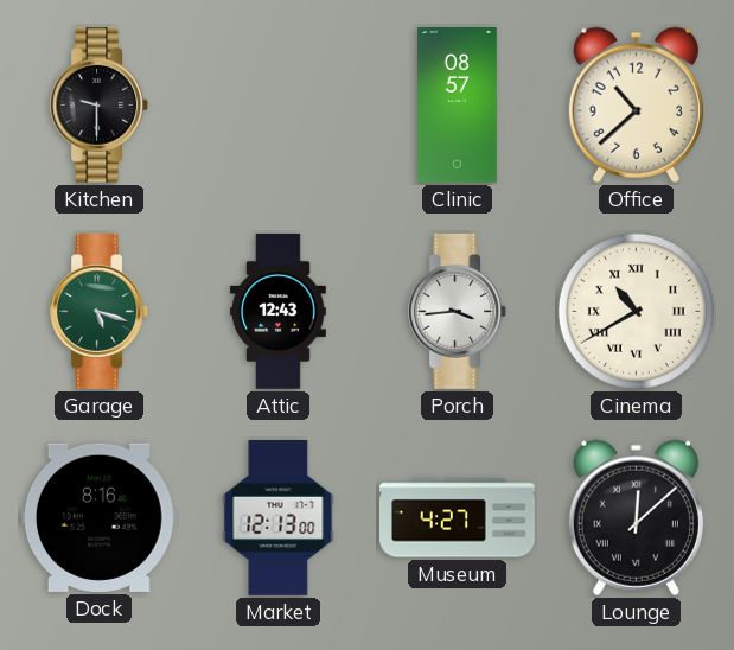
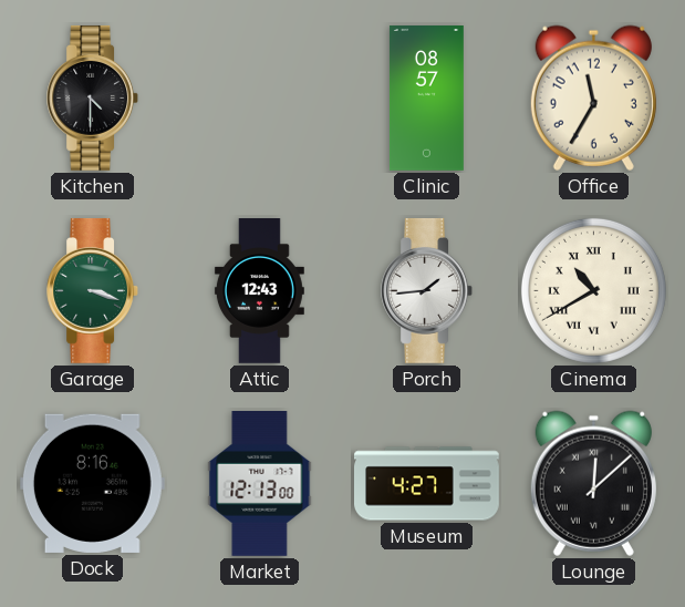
Kitchen: 9:30 -> 4:30 (92, 97)
Office: 10:38 -> 11:35 (593, 97)
Garage: 5:18 -> 3:18 (92, 290)
Porch: 3:44 -> 1:44 (426, 290)
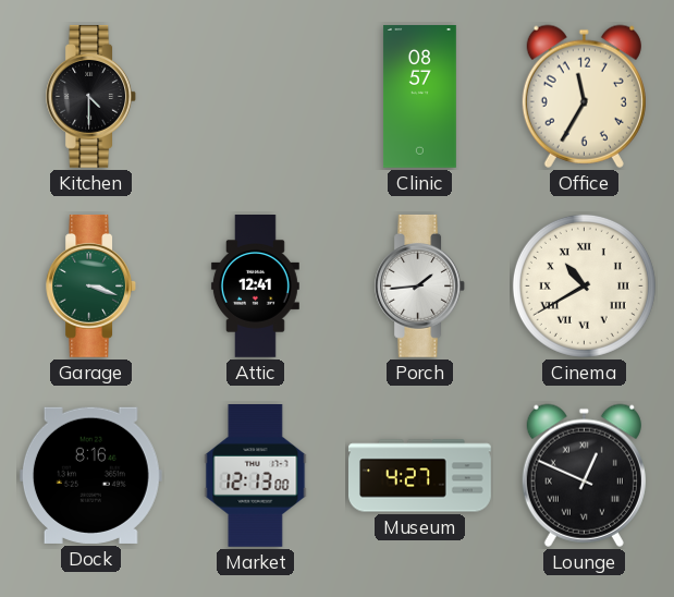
Attic: 12:43 -> 12:41 (255, 287)
Lounge: 12:08 -> 12:49 (584, 475)
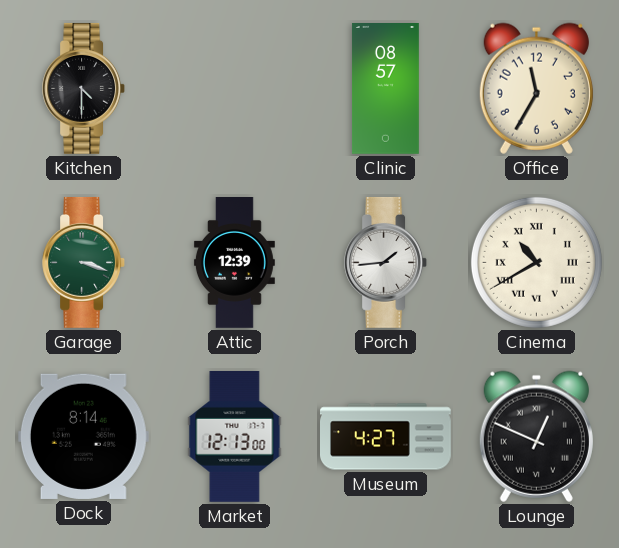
Attic: 12:41 -> 12:39 (234, 263)
Dock: 8:16 -> 8:14 (83, 436)
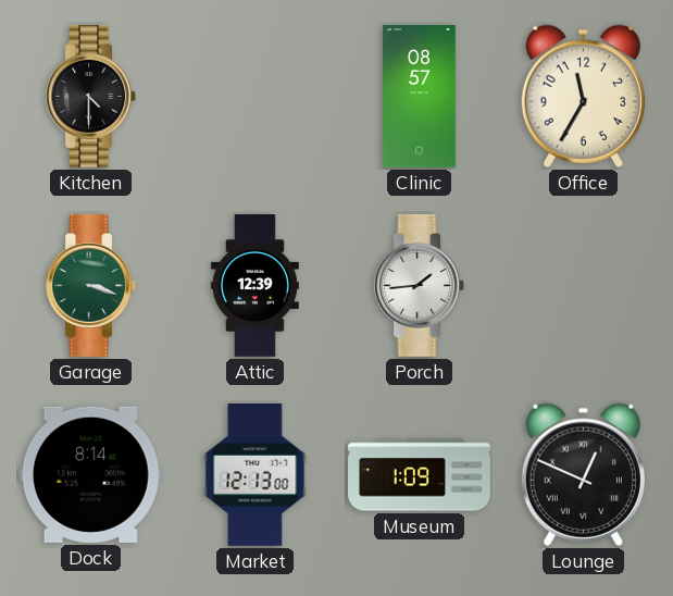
Cinema: 10:40 -> none (536, 262)
Museum: 4:27 -> 1:09 (420, 475)
